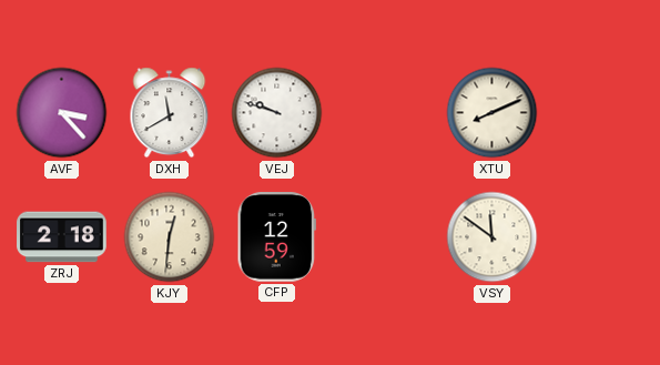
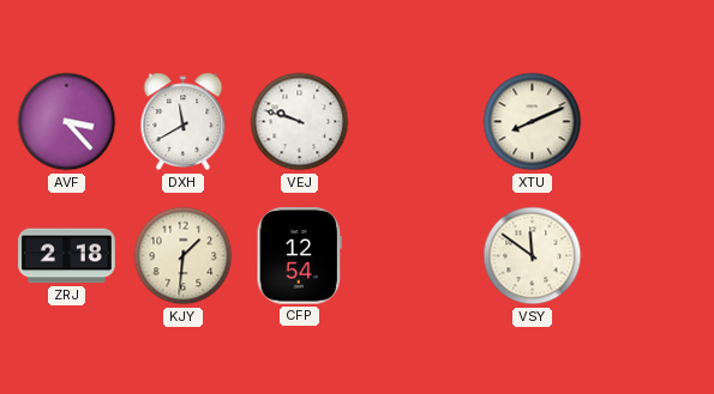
KJY: 12:31 -> 1:31 (184, 256)
CFP: 12:59 -> 12:54 (300, 256)
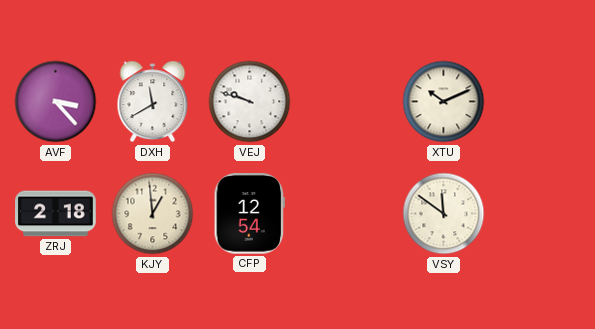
XTU: 8:11 -> 10:11 (444, 102)
KJY: 1:31 -> 12:59 (153, 214)
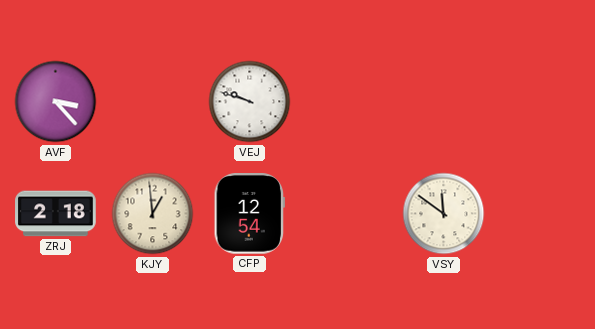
DXH: 11:40 -> none (153, 102)
XTU: 10:11 -> none (444, 102)
